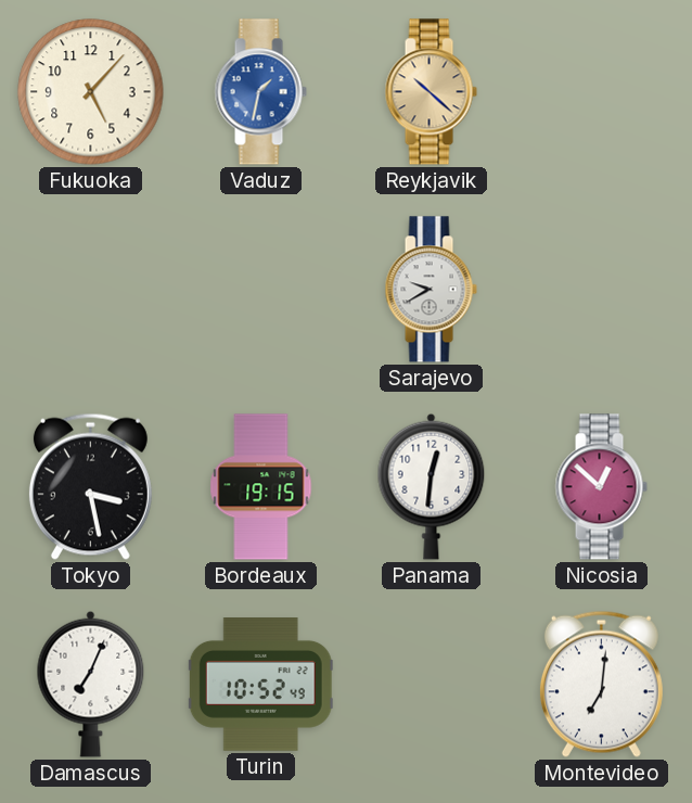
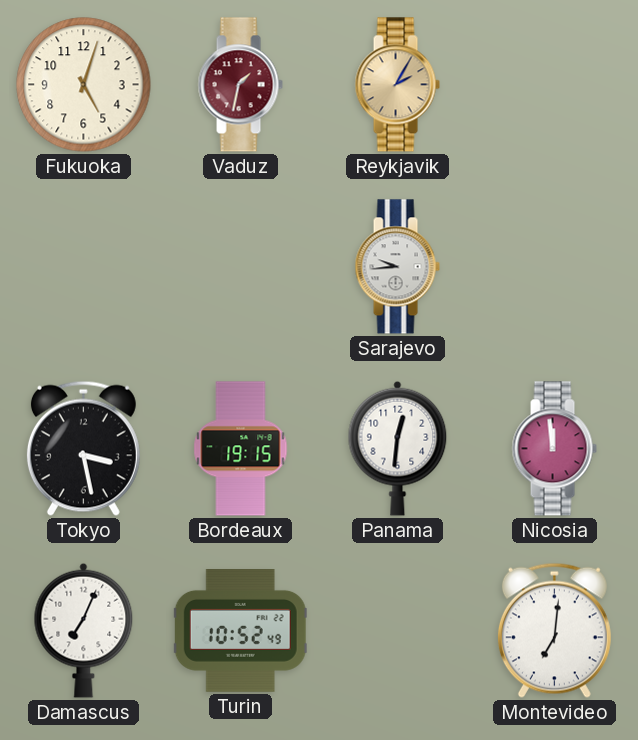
Fukuoka: 5:07 -> 5:03 (84, 85)
Vaduz dial: blue -> burgundy (240, 85)
Reykjavik: 10:22 -> 2:05 (397, 85)
Sarajevo: 9:40 -> 9:44 (397, 267)
Nicosia: 12:52 -> 11:59 (554, 449)
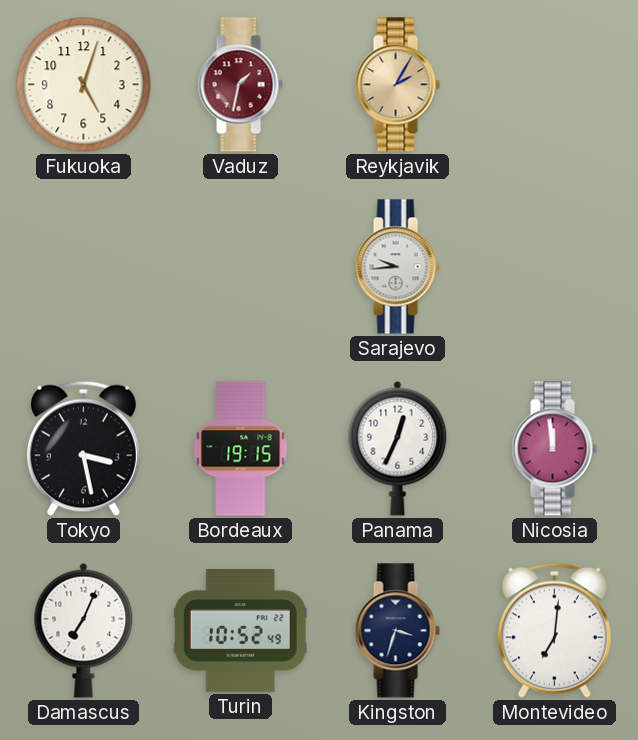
Panama: 12:31 -> 12:34 (398, 448)
Kingston: none -> 3:33 (397, 631)
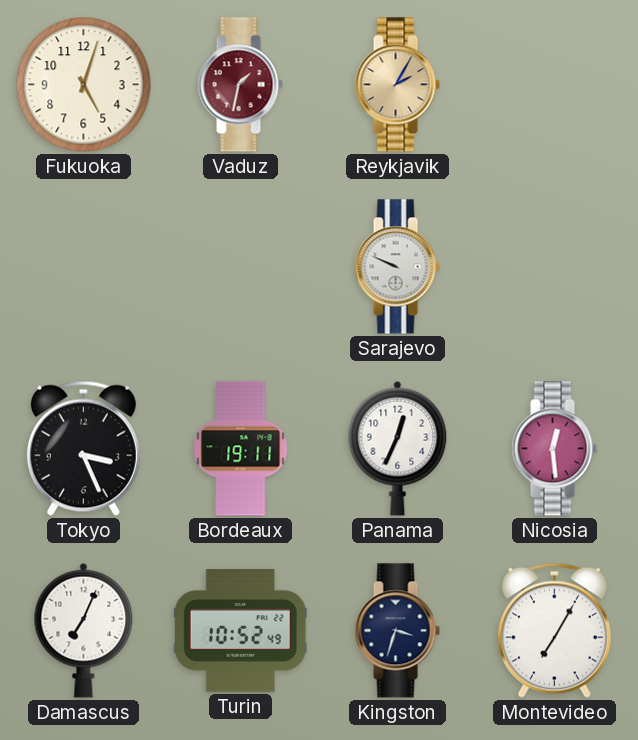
Sarajevo: 9:44 -> 9:49 (397, 267)
Tokyo: 3:28 -> 3:26 (83, 448)
Bordeaux: 19:15 -> 19:11 (241, 449)
Nicosia: 11:59 -> 12:29 (554, 449)
Montevideo: 7:01 -> 7:05 (554, 630)
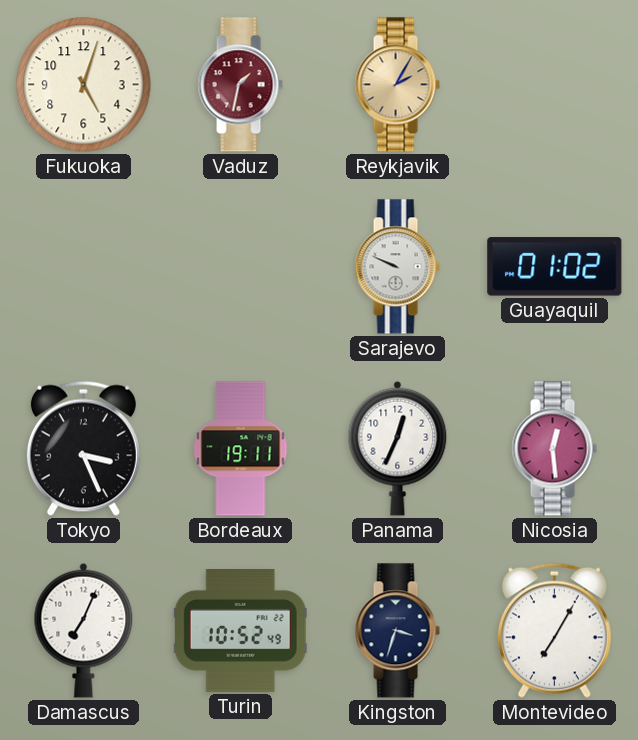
Guayaquil: none -> 01:02 (555, 267)
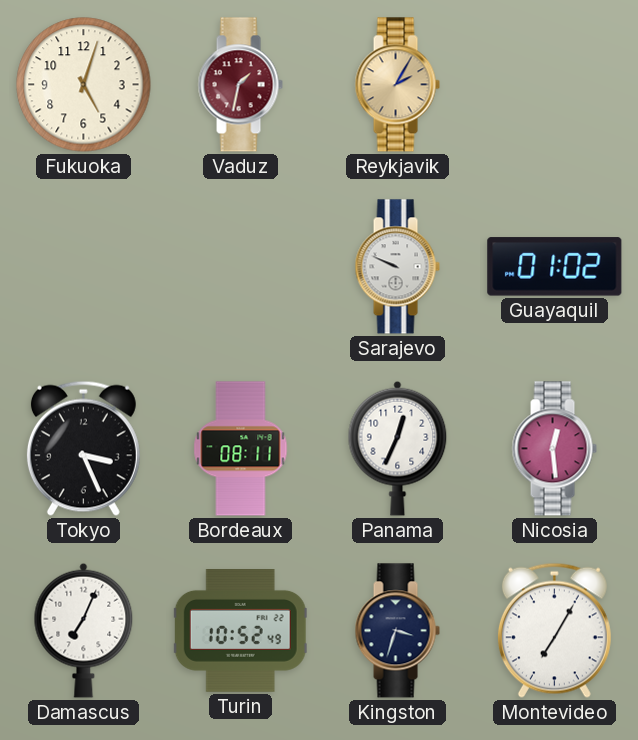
Bordeaux: 19:11 -> 08:11 (241, 449)
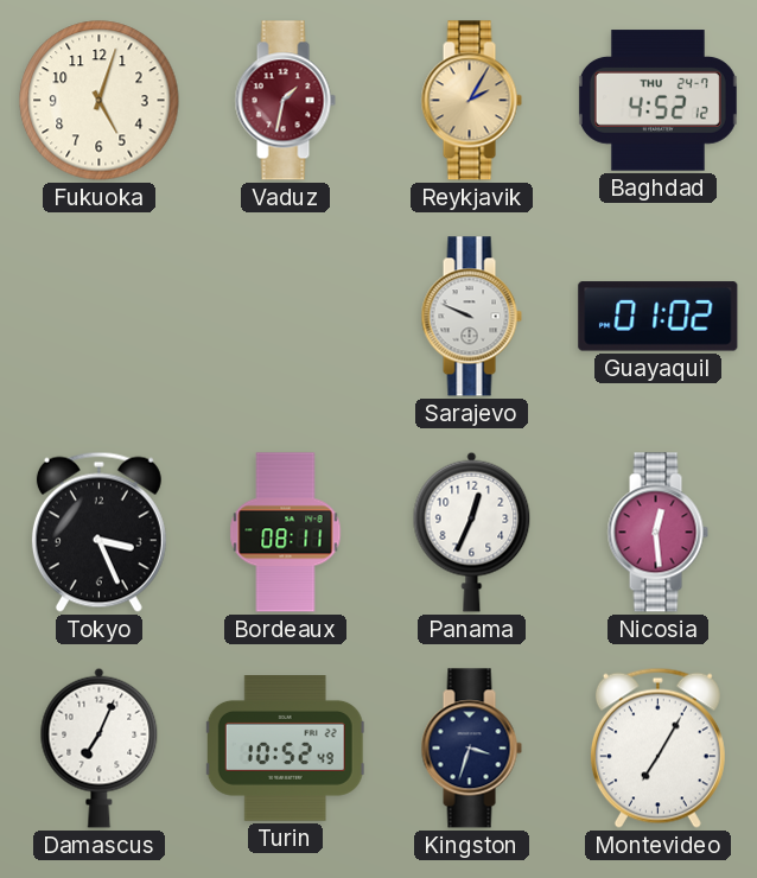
Baghdad: none -> 4:52 (657, 101)
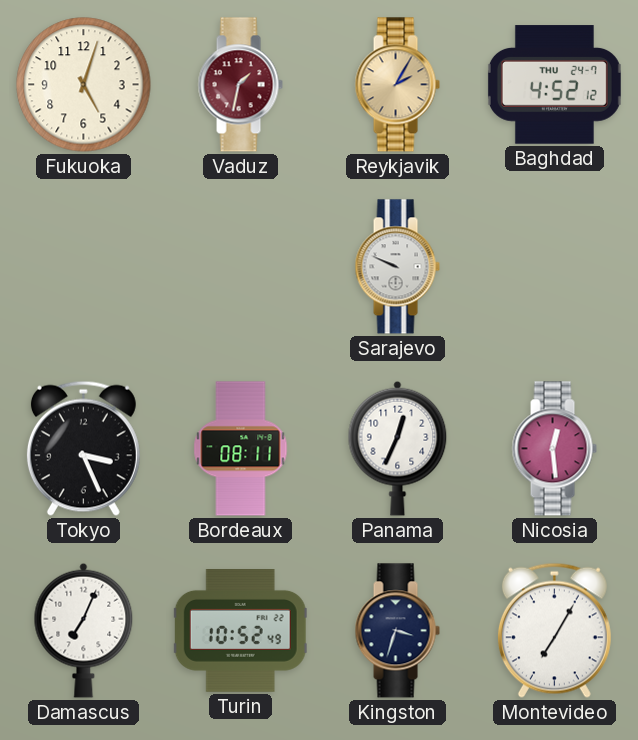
Guayaquil: 01:02 -> none (659, 317)
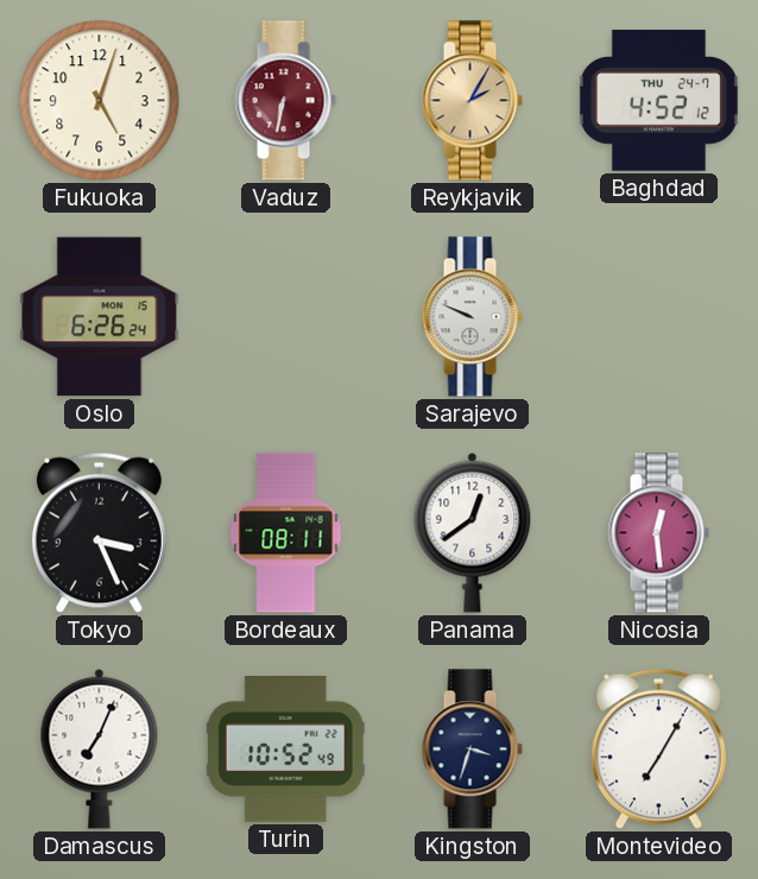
Vaduz: 1:32 -> 6:32 (285, 101)
Oslo: none -> 6:26 (100, 317)
Panama: 12:34 -> 12:39 (473, 532)
